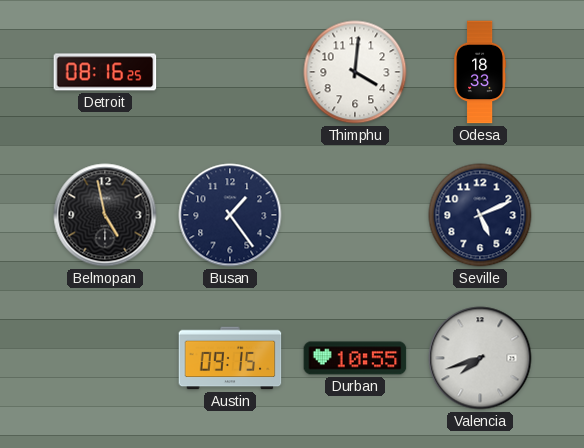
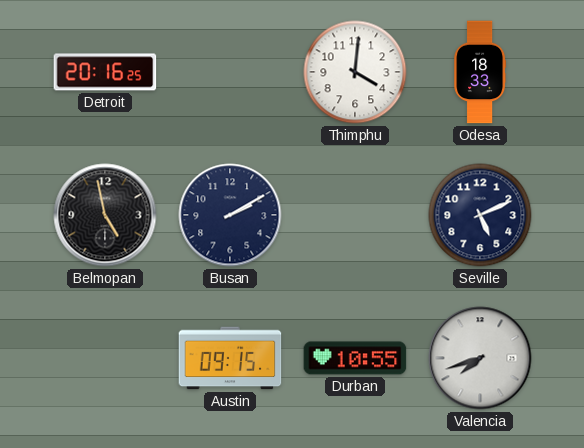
Detroit: 08:16 -> 20:16 (105, 72)
Busan: 1:24 -> 2:10 (230, 215)
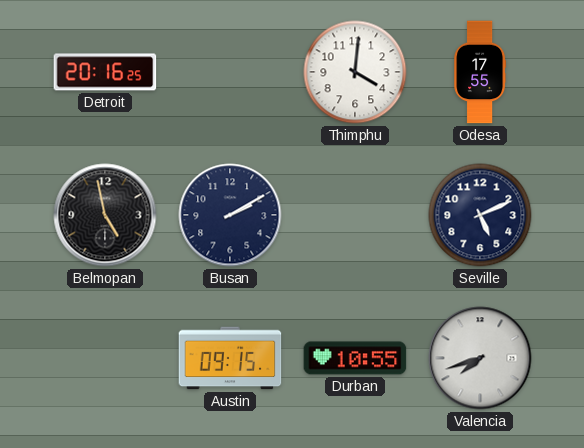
Odesa: 18:33 -> 17:55 (480, 72)
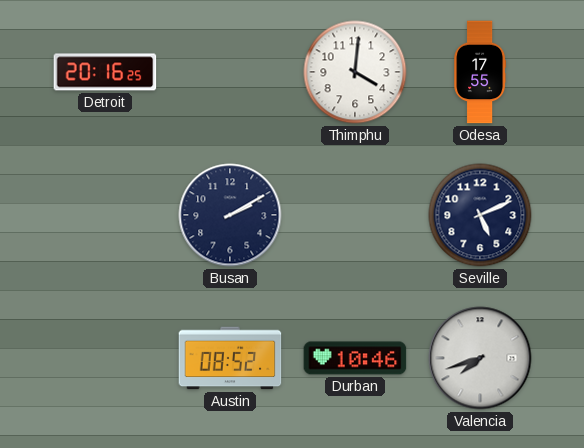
Belmopan: 4:58 -> none (105, 215)
Austin: 09:15 -> 08:52 (230, 358)
Durban: 10:55 -> 10:46 (355, 358)
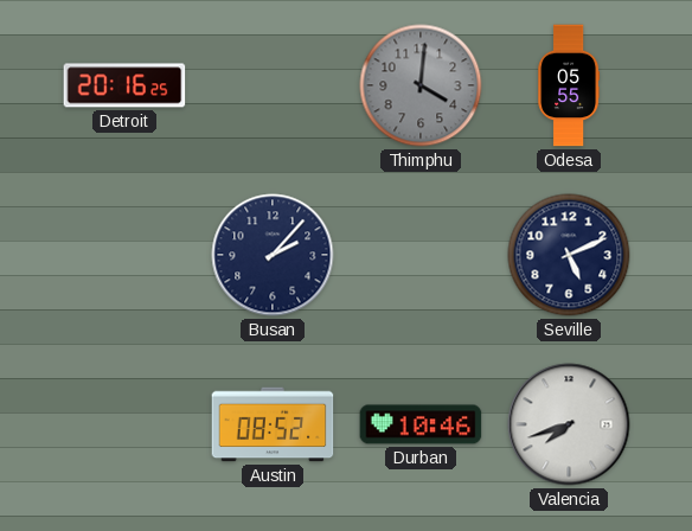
Thimphu dial: white -> grey (421, 85)
Odesa: 17:55 -> 05:55 (569, 85)
Busan: 2:10 -> 2:07 (273, 255)
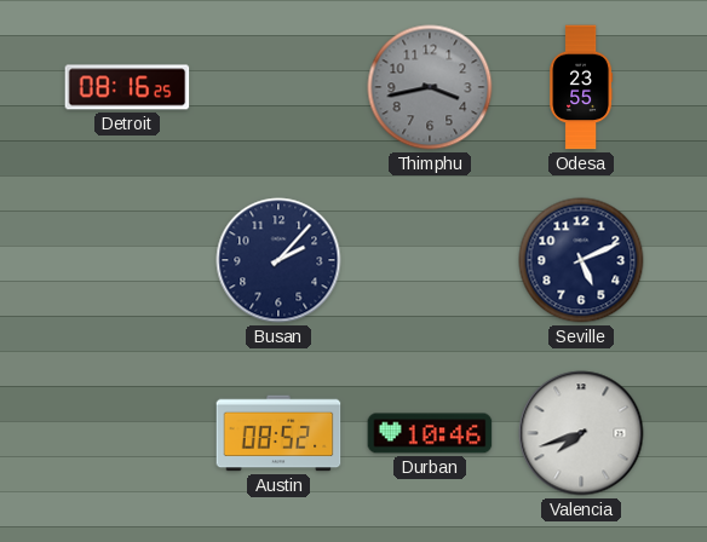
Detroit: 20:16 -> 08:16 (127, 87)
Thimphu: 4:01 -> 3:43 (430, 87)
Odesa: 05:55 -> 23:55 (581, 87)
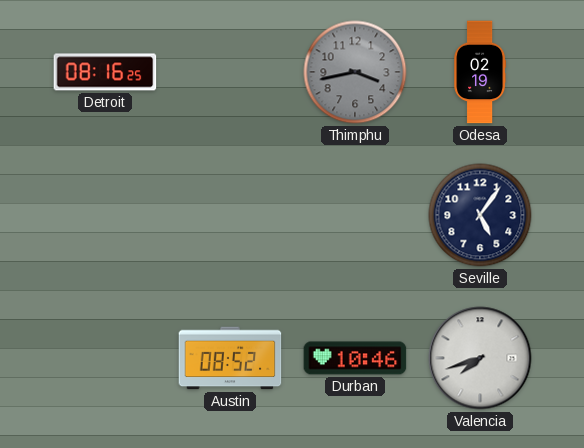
Odesa: 23:55 -> 02:19 (480, 72)
Busan: 2:07 -> none (278, 260)
Seville: 5:11 -> 5:06 (480, 215)
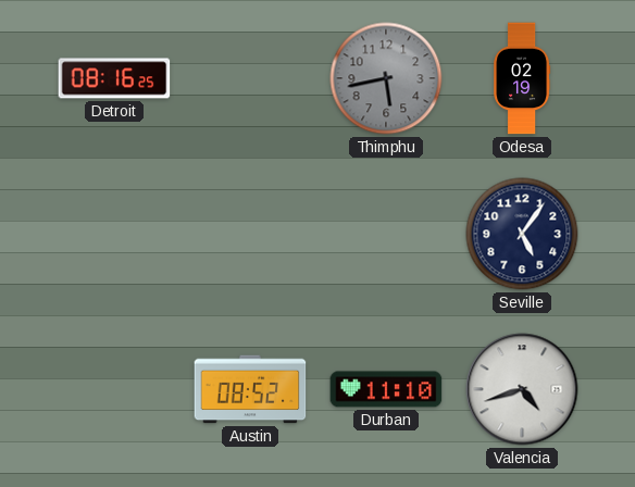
Thimphu: 3:43 -> 5:43 (386, 78)
Durban: 10:46 -> 11:10 (386, 389)
Valencia: 7:42 -> 4:42 (522, 389)
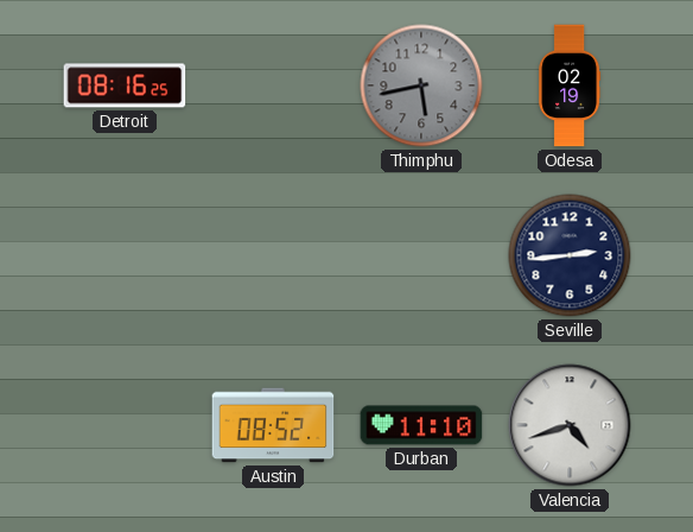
Seville: 5:06 -> 2:44 (570, 255)
